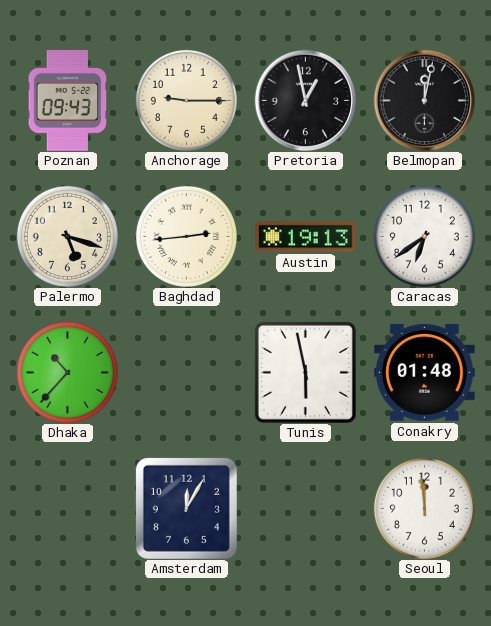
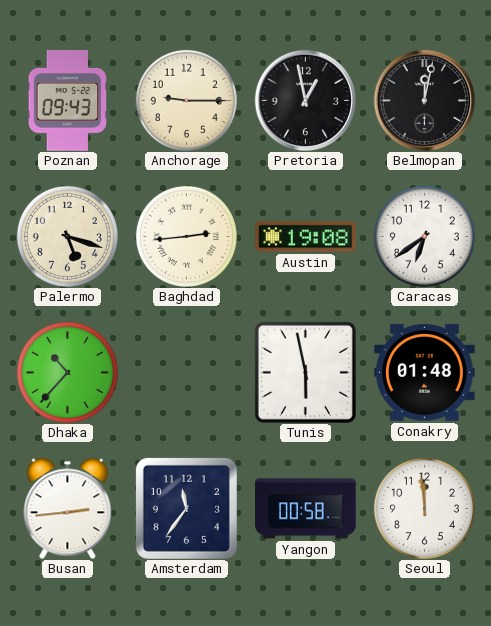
Austin: 19:13 -> 19:08 (306, 237)
Busan: none -> 2:44 (68, 508)
Amsterdam: 12:05 -> 11:36 (186, 508)
Yangon: none -> 00:58 (306, 509)
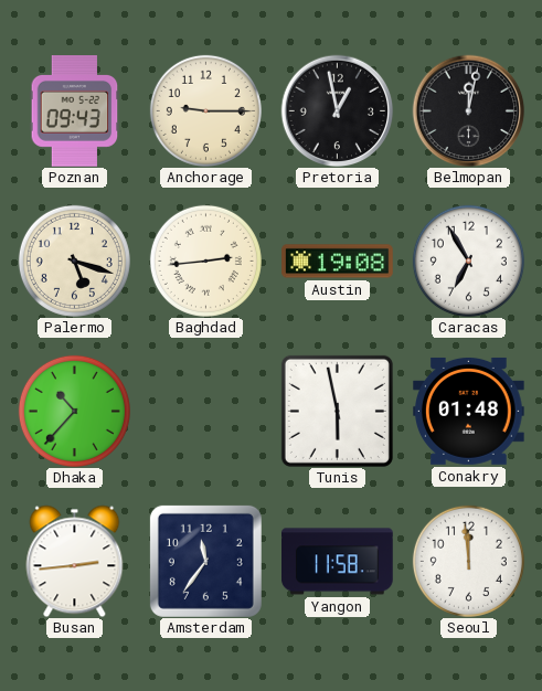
Caracas: 6:39 -> 6:55 (468, 261)
Yangon: 00:58 -> 11:58 (338, 562)
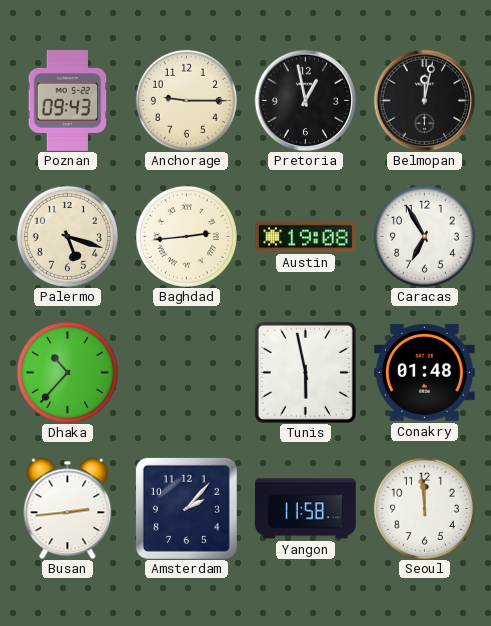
Amsterdam: 11:36 -> 2:07 (186, 508)
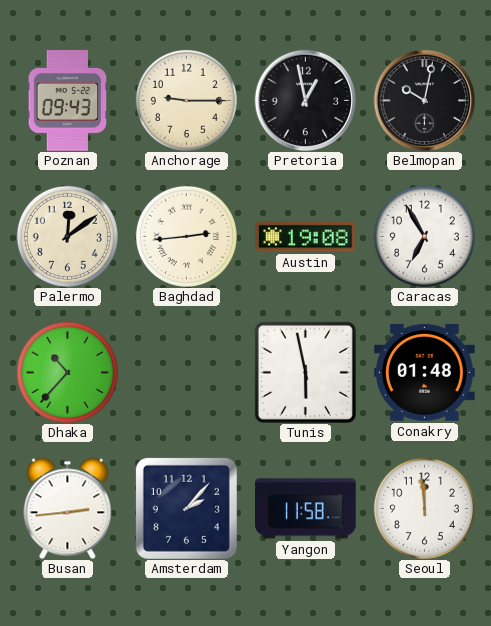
Belmopan: 12:02 -> 10:02 (424, 100)
Palermo: 5:18 -> 12:09 (67, 236)
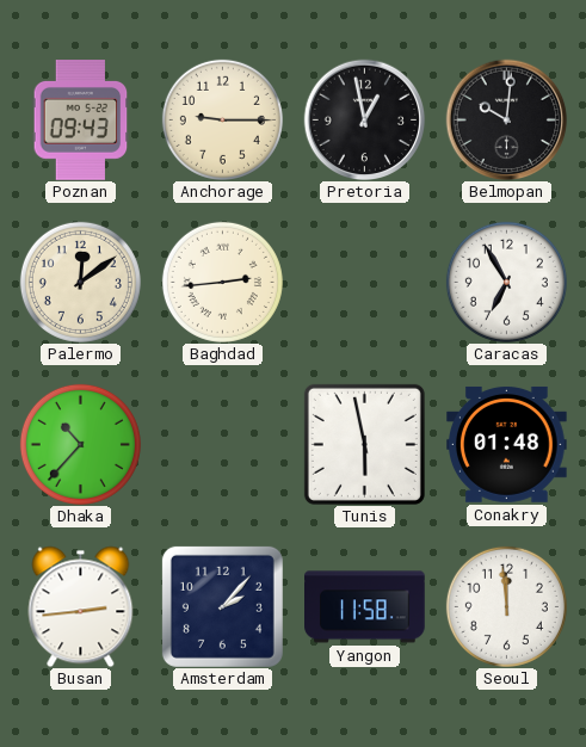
Belmopan: 10:02 -> 10:01 (506, 119)
Austin: 19:08 -> none (306, 237)
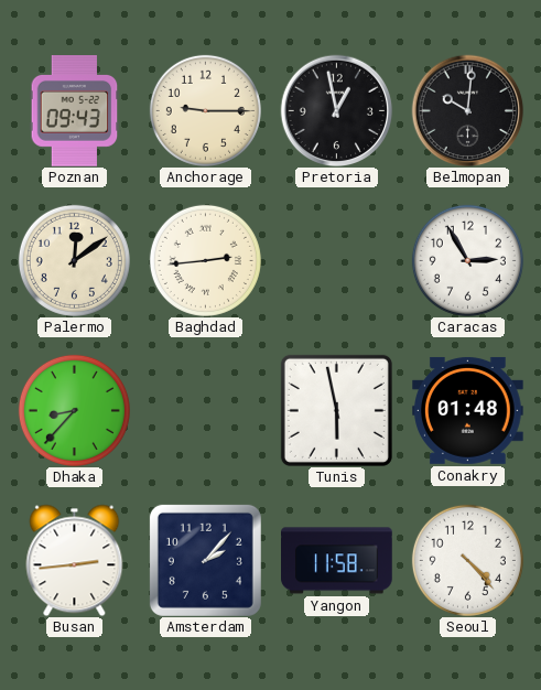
Caracas: 6:55 -> 2:55 (467, 260)
Dhaka: 10:37 -> 8:37 (74, 410)
Seoul: 11:59 -> 4:23 (467, 560)
